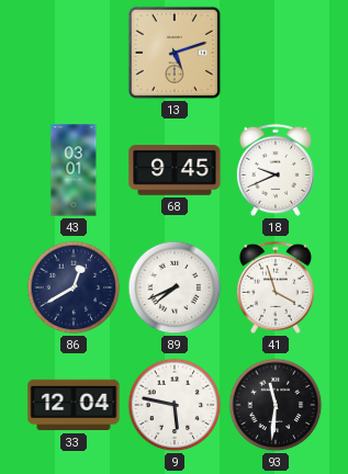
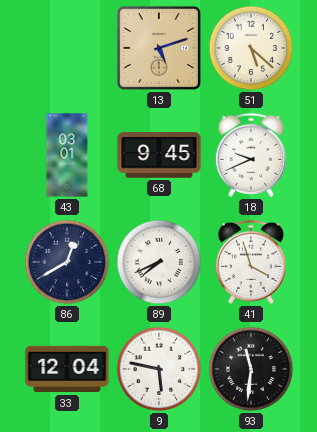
51: none -> 5:22 (251, 48)
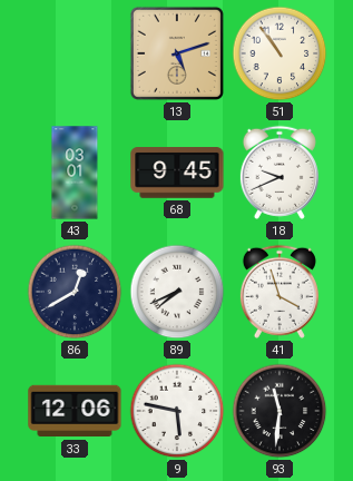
51: 5:22 -> 10:54 (280, 53)
33: 12:04 -> 12:06 (75, 411)
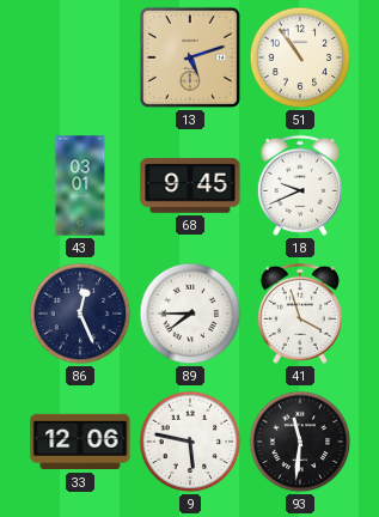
86: 12:40 -> 12:26 (80, 314)
89: 7:41 -> 7:45 (190, 314)
